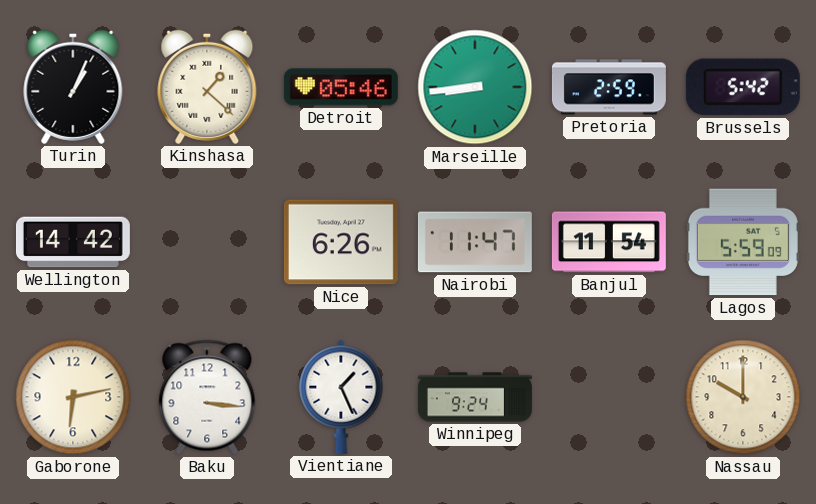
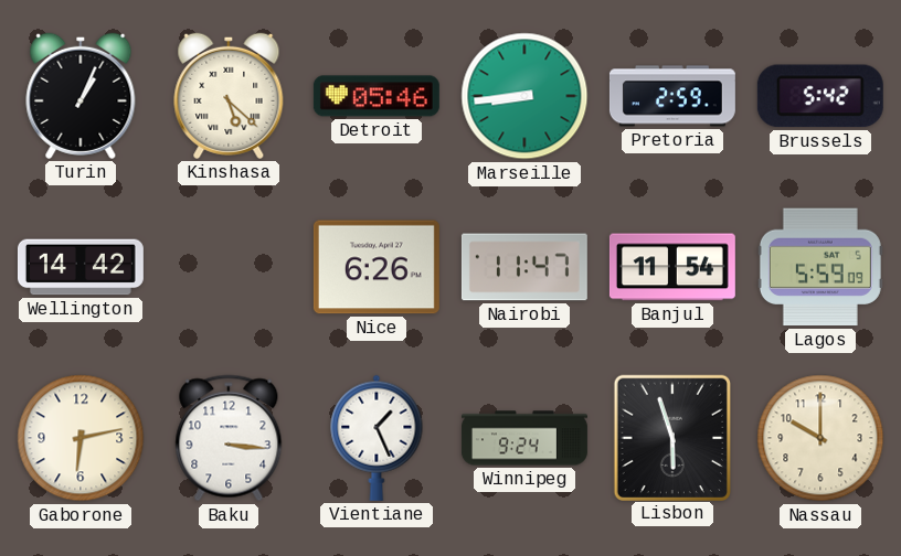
Kinshasa: 1:22 -> 5:22 (229, 96)
Lisbon: none -> 5:57 (671, 437)
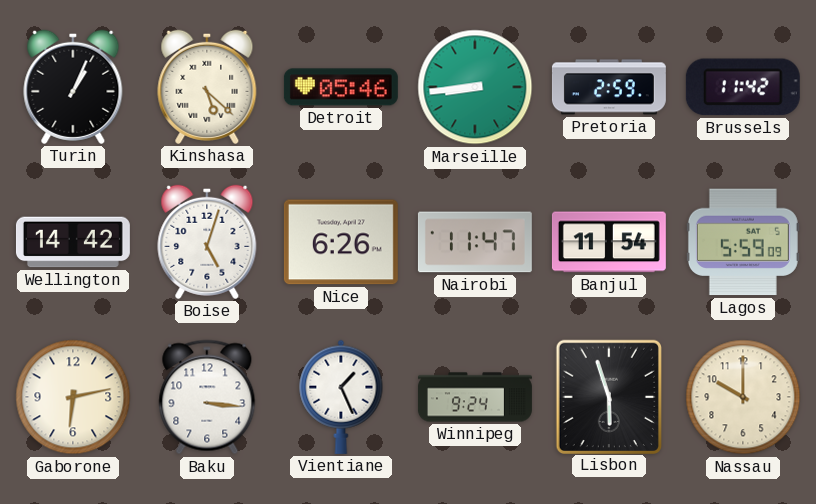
Brussels: 5:42 -> 11:42 (743, 87)
Boise: none -> 5:03 (207, 242)
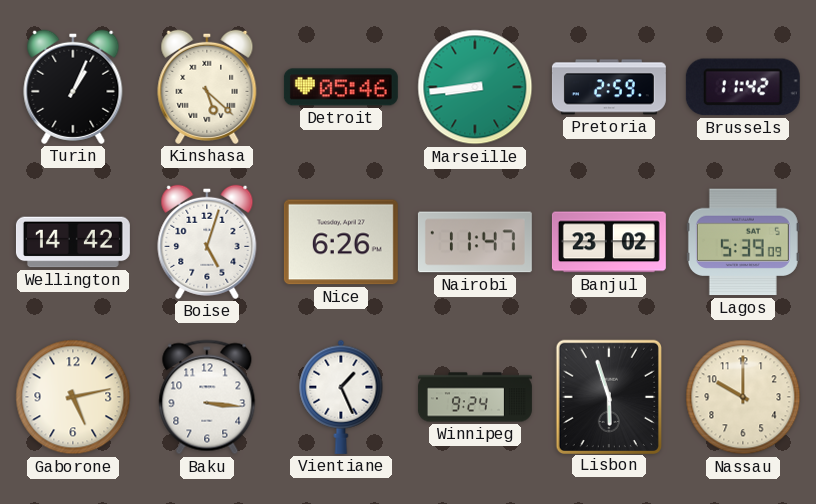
Banjul: 11:54 -> 23:02 (609, 242)
Lagos: 5:59 -> 5:39 (743, 242)
Gaborone: 6:13 -> 5:13 (73, 397)
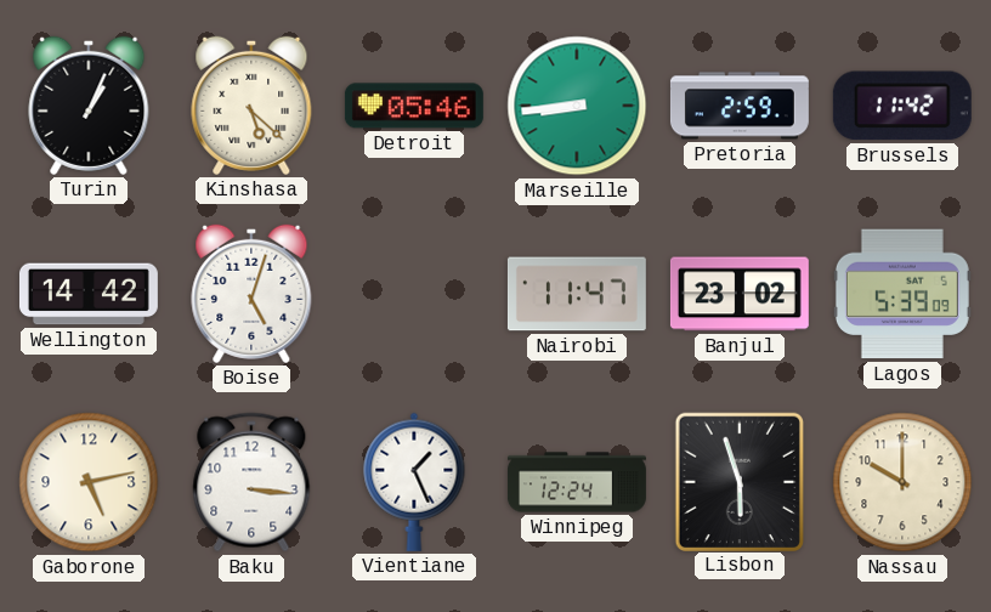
Nice: 6:26 -> none (341, 242)
Winnipeg: 9:24 -> 12:24 (577, 482)
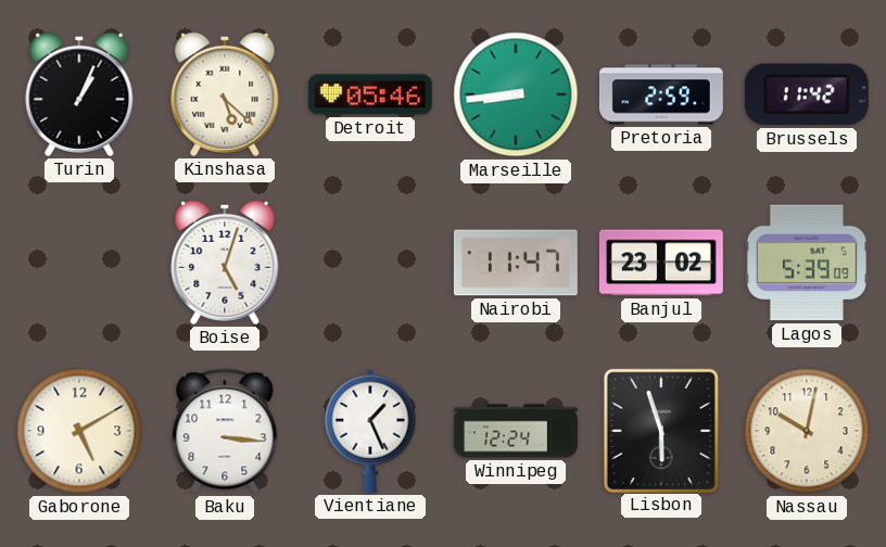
Wellington: 14:42 -> none (89, 294)
Gaborone: 5:13 -> 5:10 (79, 431)
Nassau: 10:00 -> 10:02 (807, 431)
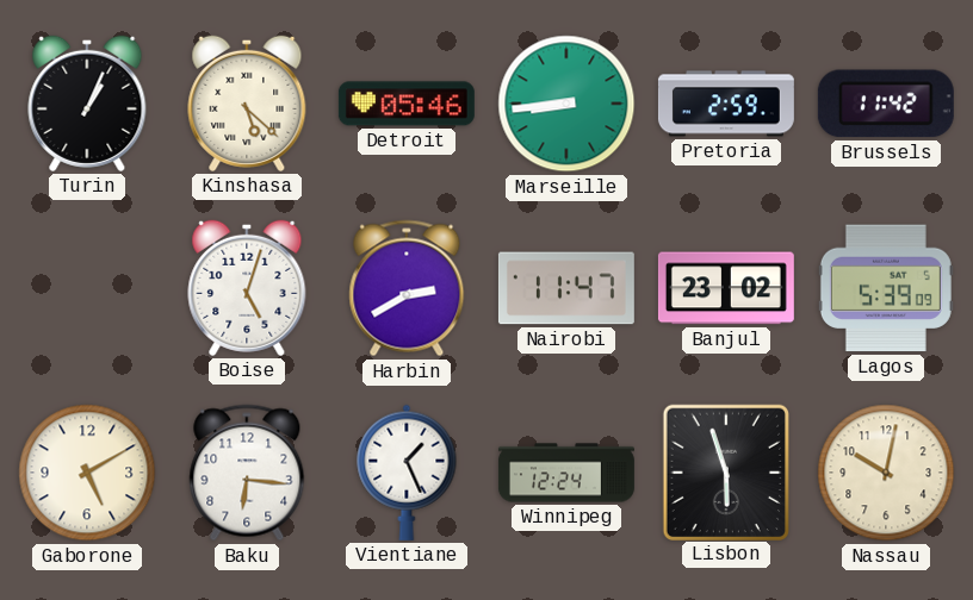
Harbin: none -> 2:40 (407, 288)
Baku: 3:16 -> 6:16 (247, 473)
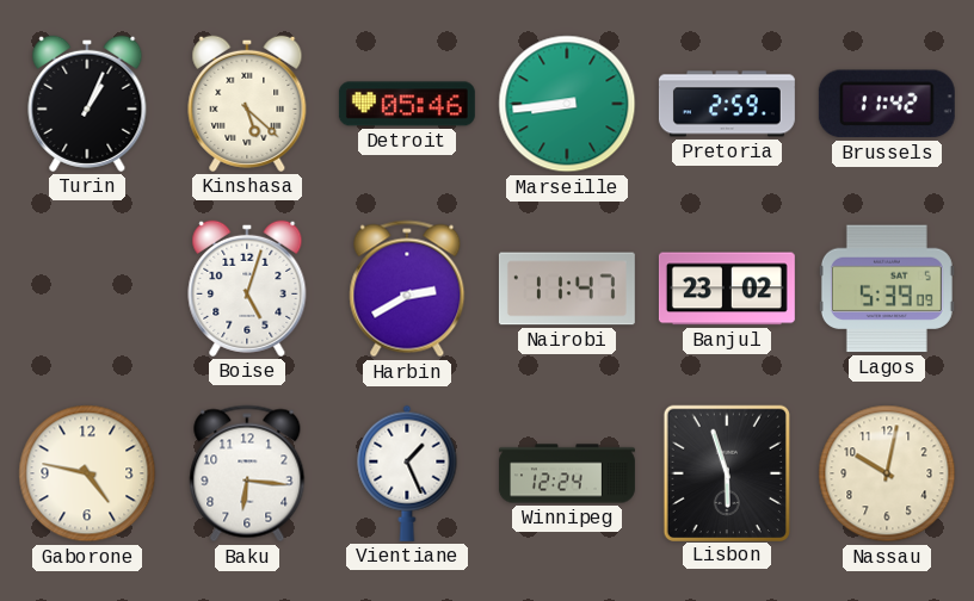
Gaborone: 5:10 -> 4:47 (87, 473)
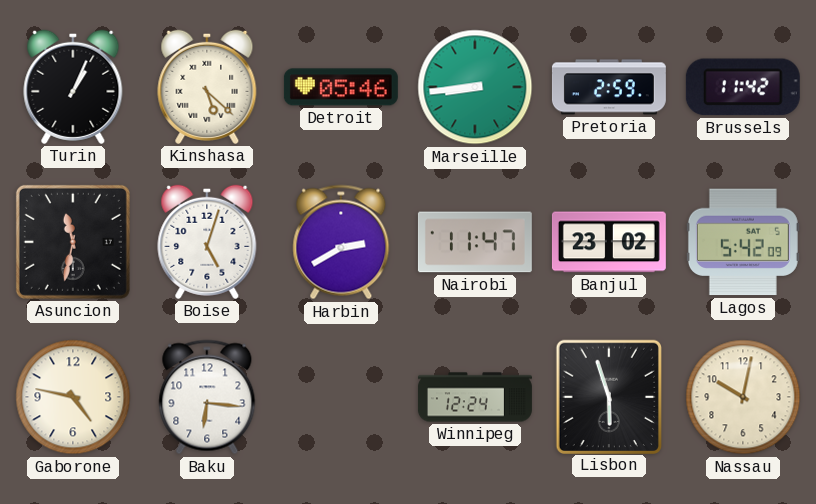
Asuncion: none -> 11:32 (73, 242)
Lagos: 5:39 -> 5:42 (743, 242)
Vientiane: 1:26 -> none (407, 473)
